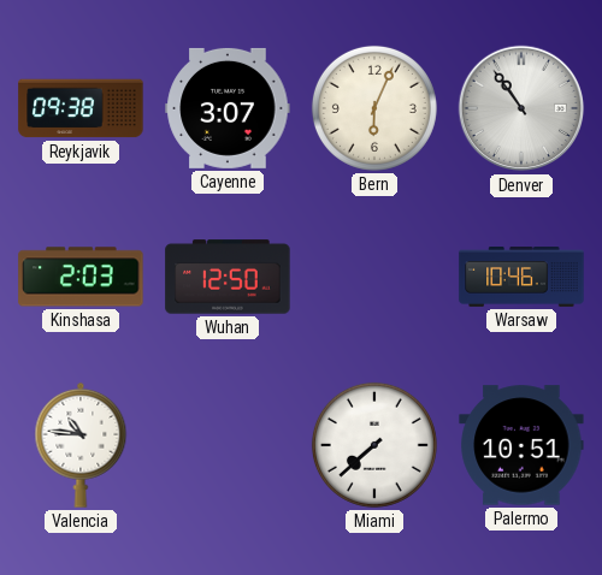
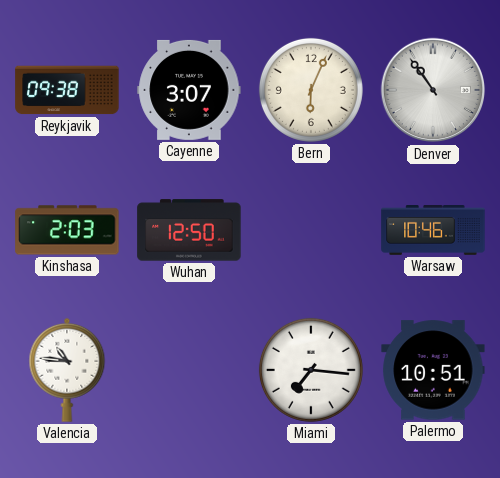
Miami: 7:38 -> 7:16 (311, 370)
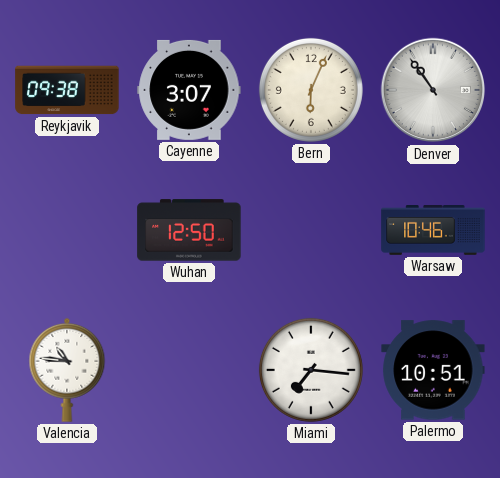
Kinshasa: 2:03 -> none (67, 230)
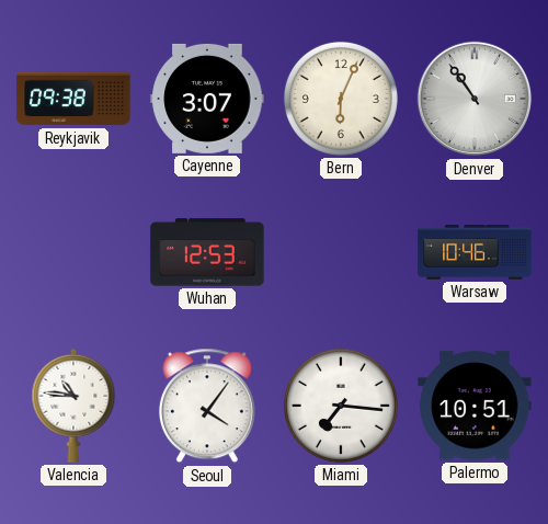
Wuhan: 12:50 -> 12:53 (207, 252)
Seoul: none -> 4:06 (207, 406)
